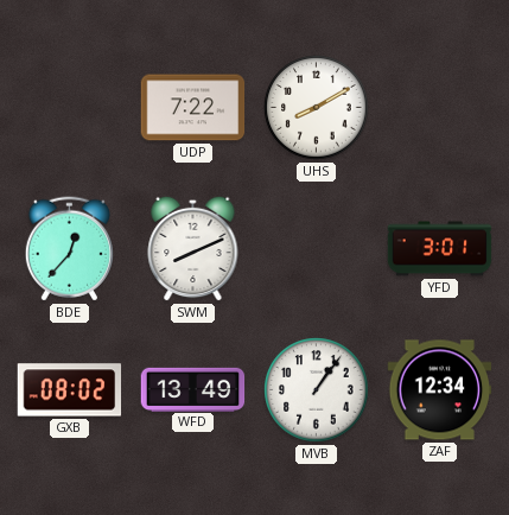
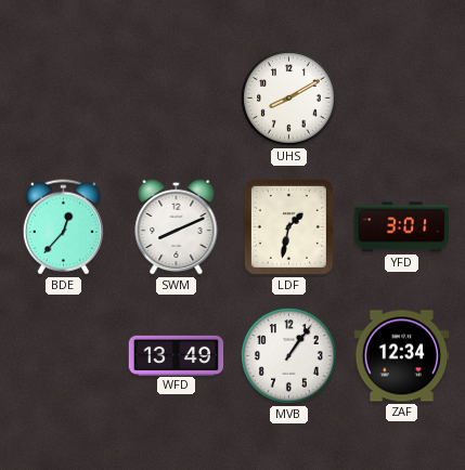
UDP: 7:22 -> none (193, 108)
LDF: none -> 1:32 (288, 226)
GXB: 08:02 -> none (70, 390)
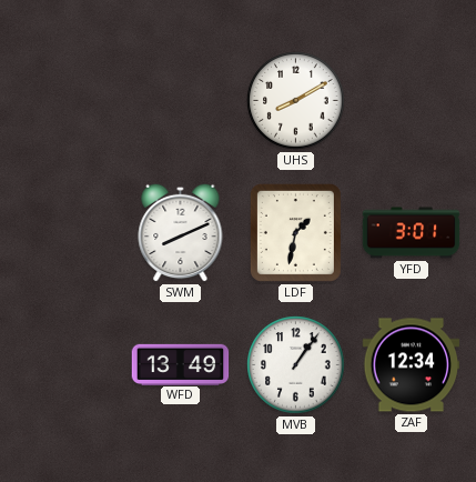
BDE: 12:37 -> none (63, 227)
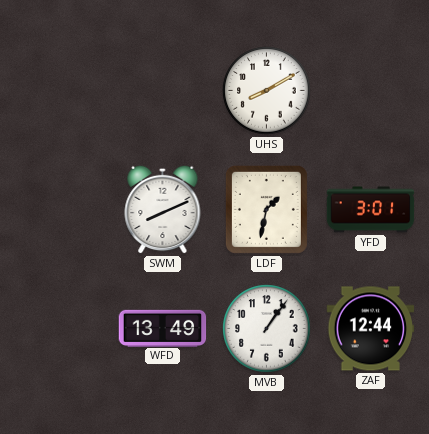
ZAF: 12:34 -> 12:44 (371, 329)
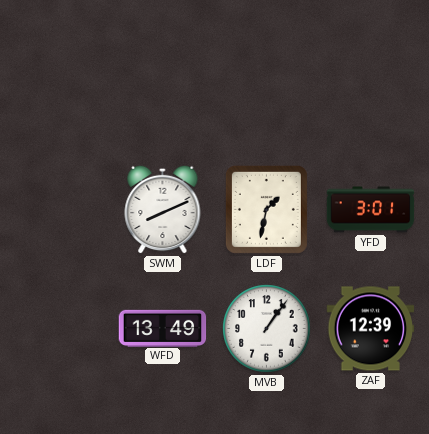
UHS: 8:10 -> none (267, 91)
ZAF: 12:44 -> 12:39 (371, 329)
